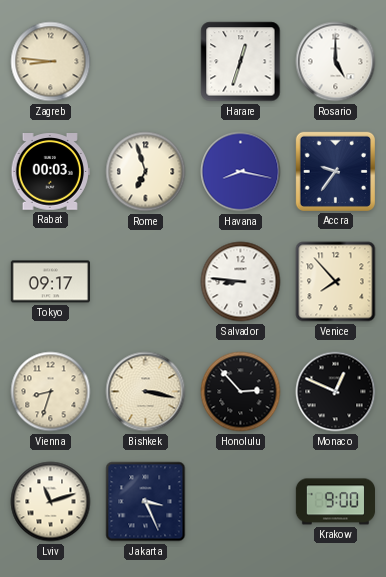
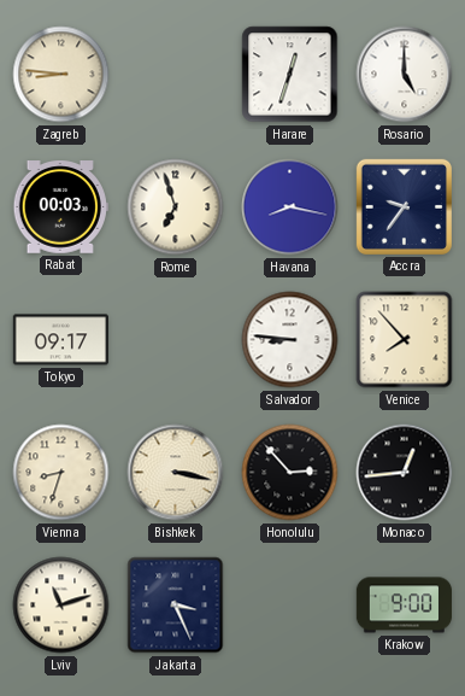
Monaco: 12:49 -> 12:44 (405, 473)
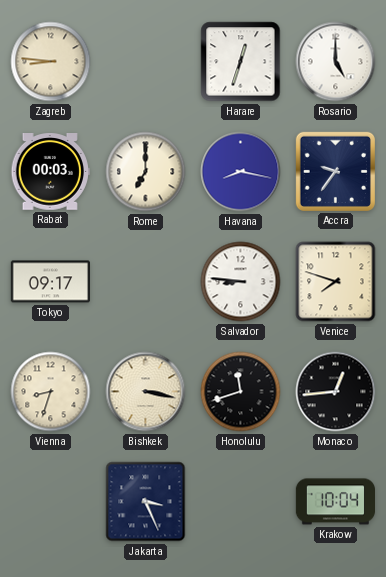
Rome: 6:57 -> 7:00 (146, 172)
Venice: 7:53 -> 7:48 (336, 282)
Honolulu: 2:53 -> 11:42 (241, 392)
Lviv: 11:12 -> none (61, 606)
Krakow: 9:00 -> 10:04 (335, 502)
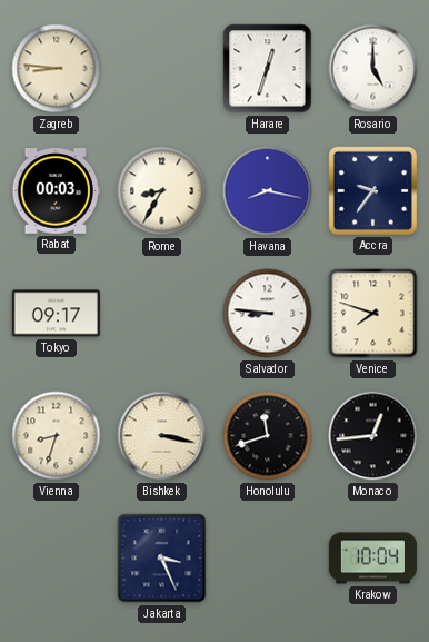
Rome: 7:00 -> 8:35 (162, 191)
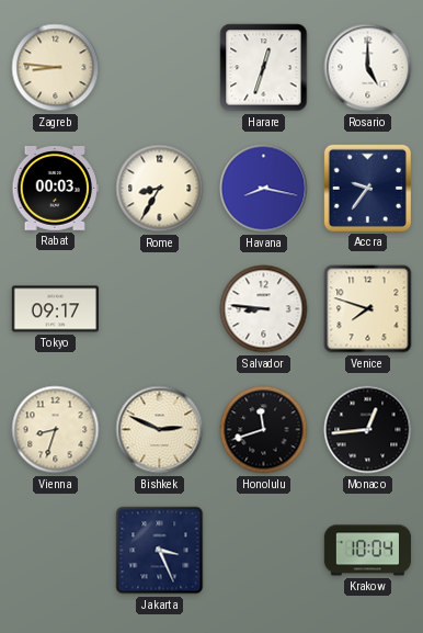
Bishkek: 3:17 -> 2:49 (160, 430)
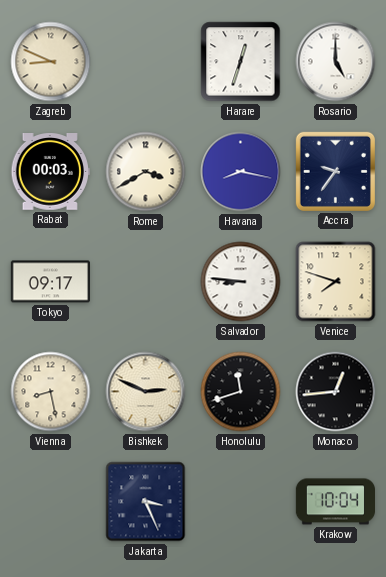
Zagreb: 8:46 -> 8:49 (51, 62)
Rome: 8:35 -> 3:40 (146, 172)
Vienna: 8:33 -> 8:28 (51, 392)
